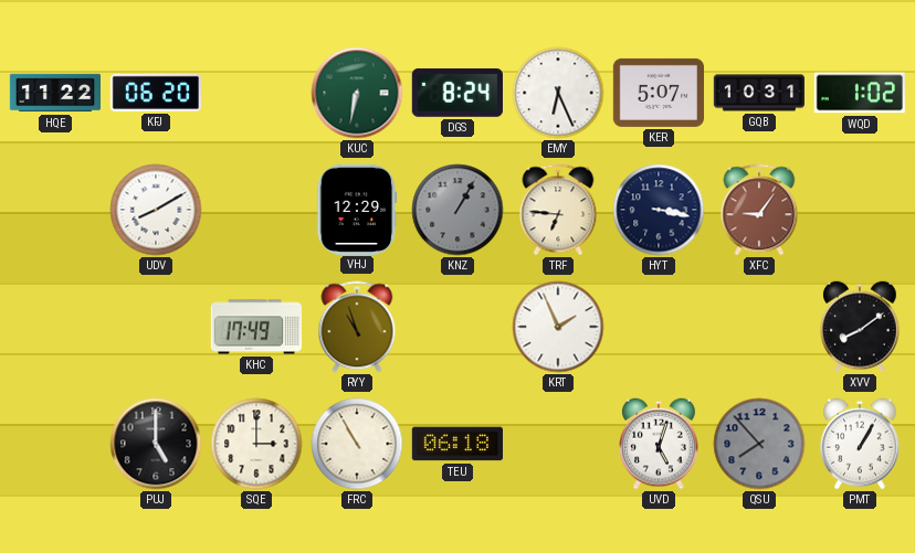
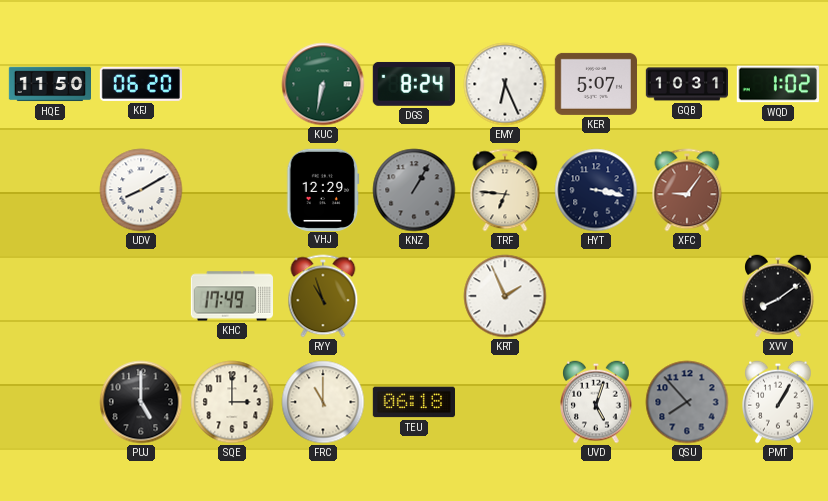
HQE: 11:22 -> 11:50 (50, 84)
FRC: 10:55 -> 11:00 (323, 402)
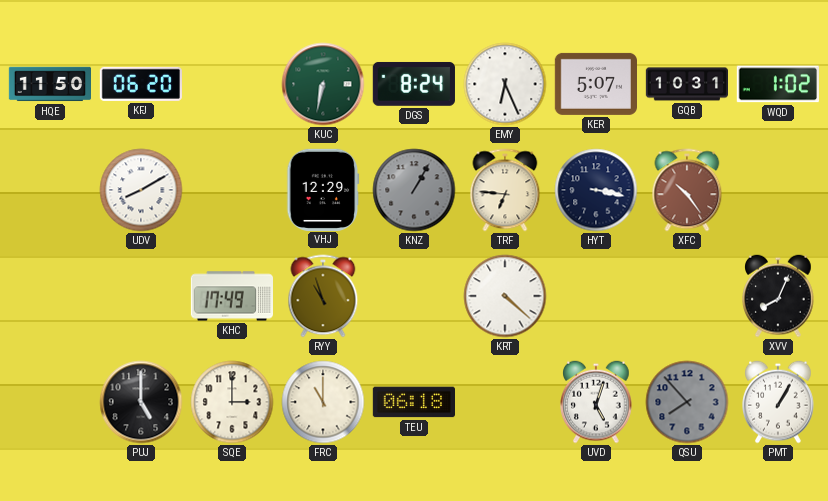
XFC: 9:06 -> 10:24 (687, 190)
KRT: 1:56 -> 4:22 (505, 296)
XVV: 8:09 -> 8:04 (778, 296)
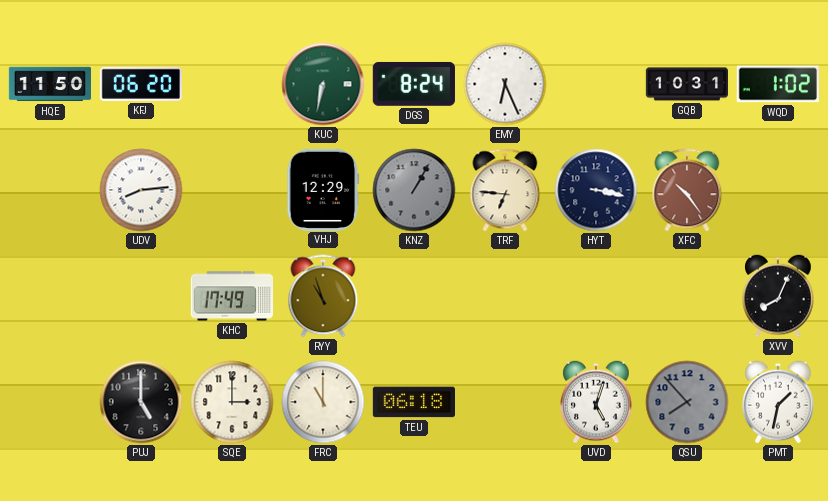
KER: 5:07 -> none (595, 84)
UDV: 8:10 -> 8:14 (141, 190)
KRT: 4:22 -> none (505, 296)
PMT: 1:05 -> 1:32 (778, 402)
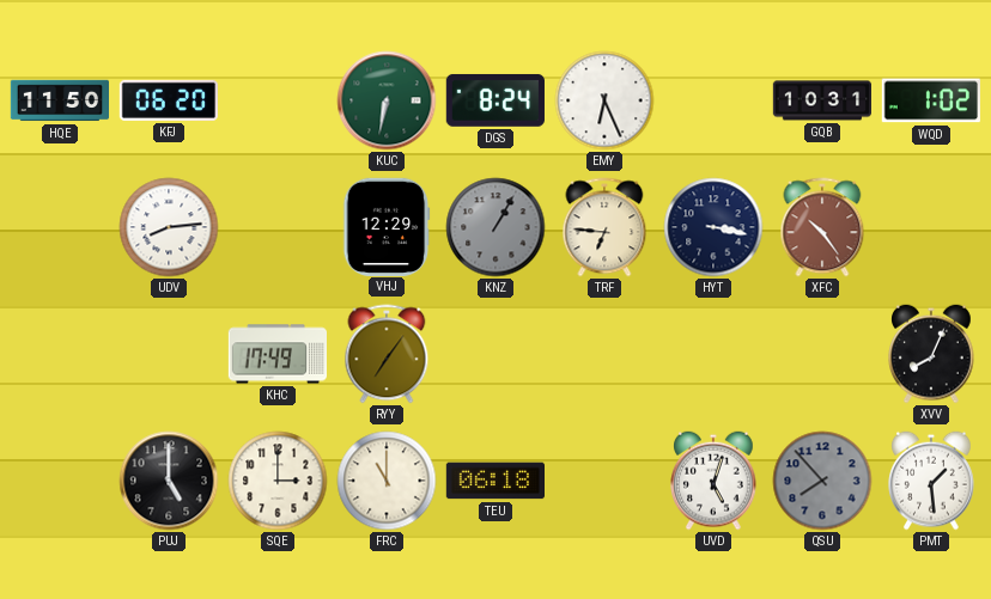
RYY: 10:57 -> 7:06 (387, 354)
PMT: 1:32 -> 1:29 (931, 481)
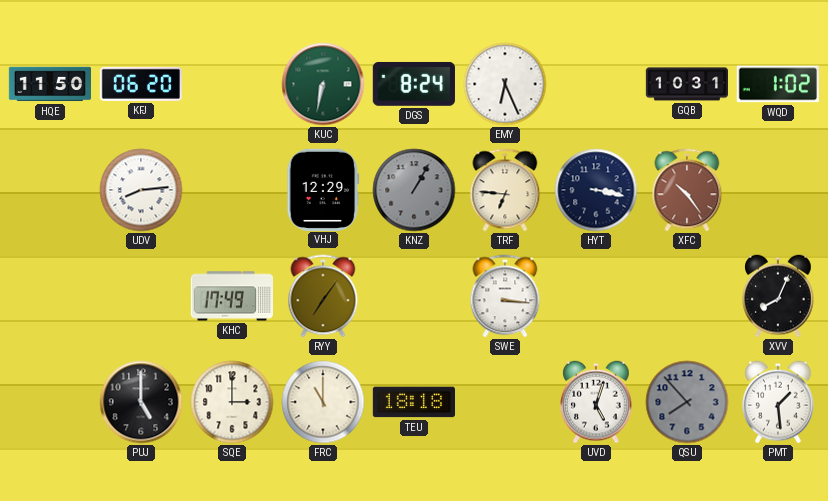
SWE: none -> 3:16 (505, 296)
TEU: 06:18 -> 18:18 (413, 402)
